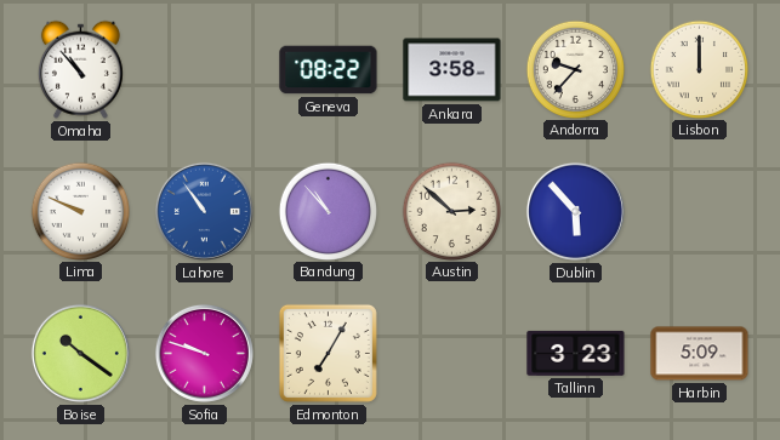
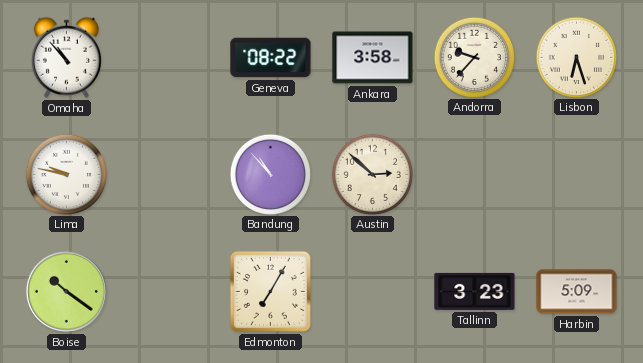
Lisbon: 12:00 -> 6:27 (576, 57)
Lima: 9:49 -> 9:47 (66, 174)
Lahore: 10:54 -> none (204, 211)
Dublin: 5:53 -> none (575, 211)
Sofia: 9:48 -> none (204, 353)
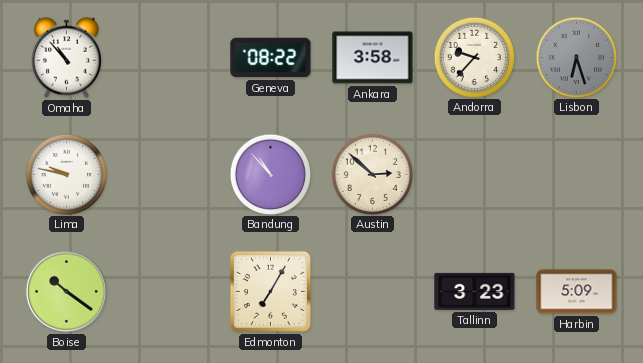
Lisbon dial: cream -> grey (576, 57)
